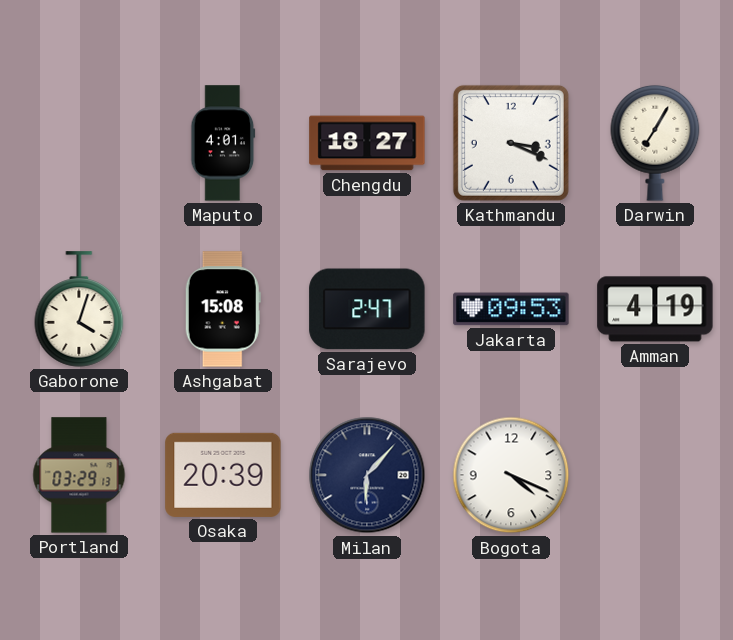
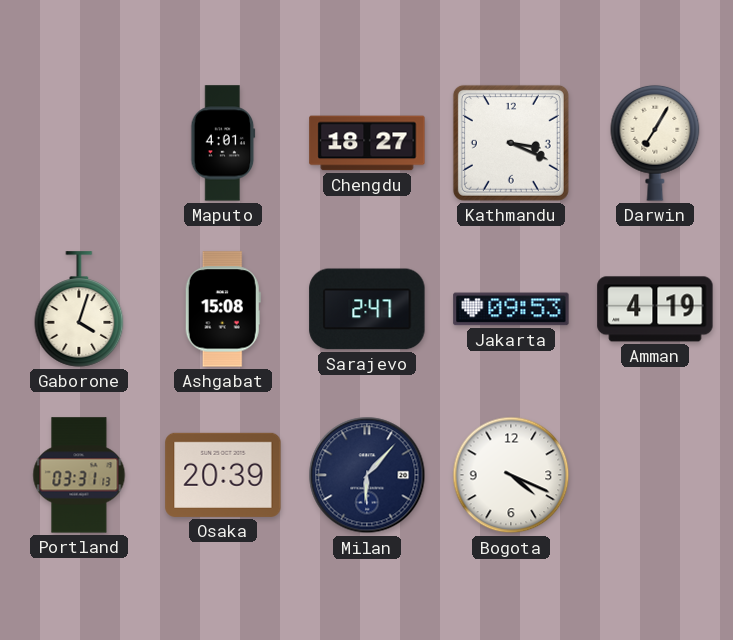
Portland: 03:29 -> 03:31 (79, 475)
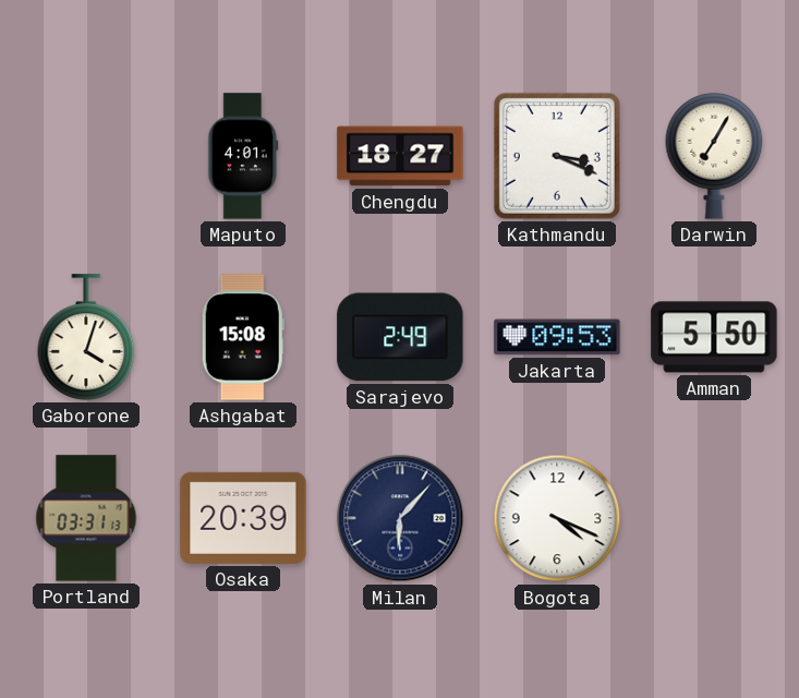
Sarajevo: 2:47 -> 2:49 (400, 337)
Amman: 4:19 -> 5:50 (714, 337)
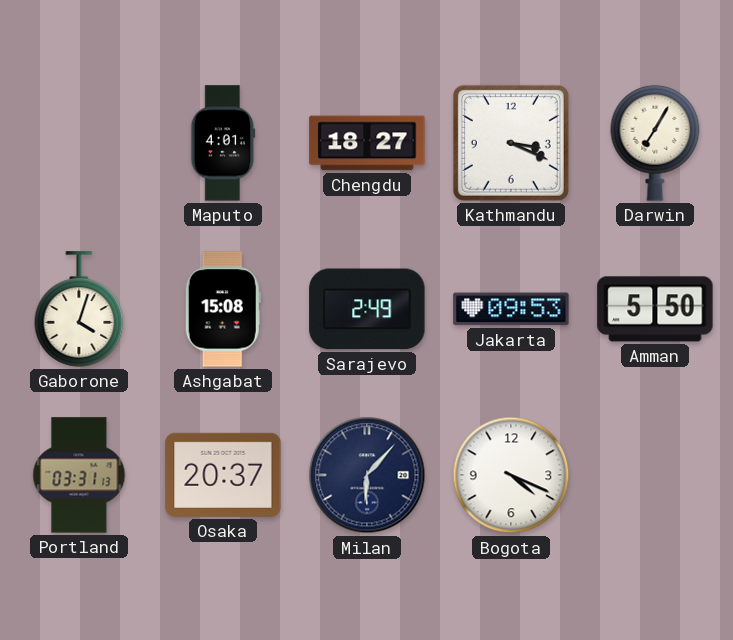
Osaka: 20:39 -> 20:37 (223, 475)
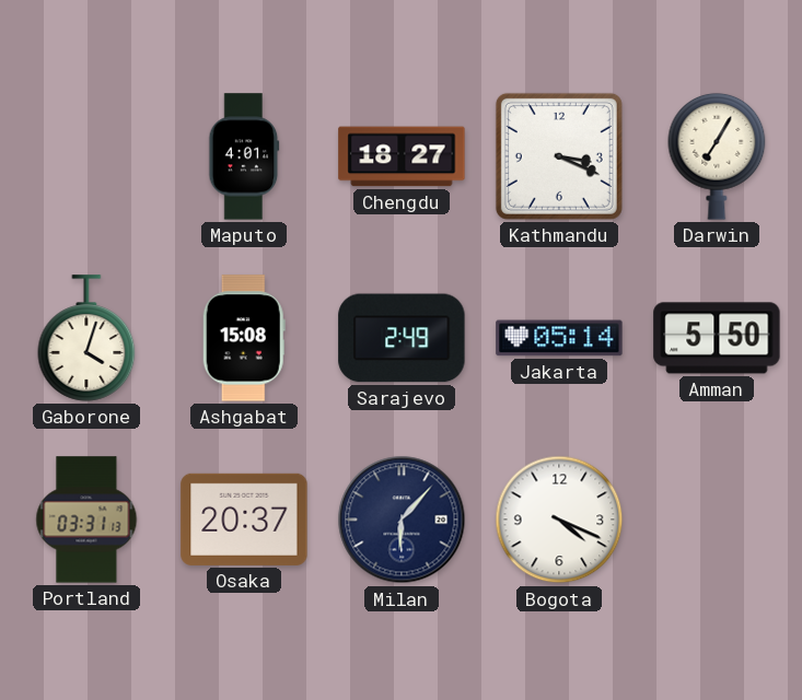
Jakarta: 09:53 -> 05:14 (559, 338)
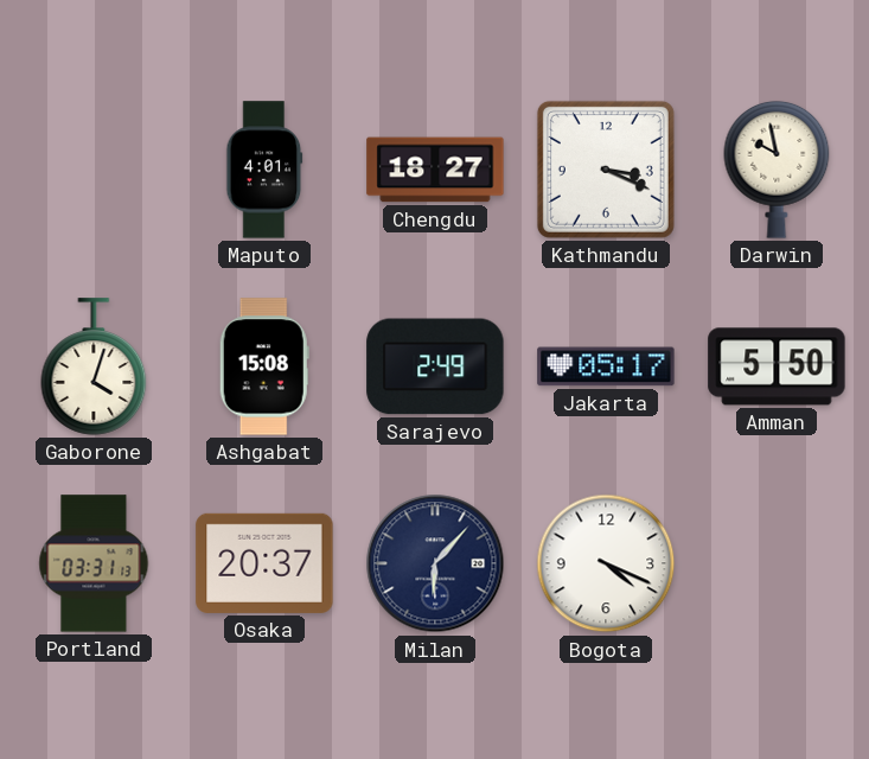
Darwin: 7:05 -> 9:58 (777, 170)
Jakarta: 05:14 -> 05:17 (606, 366)
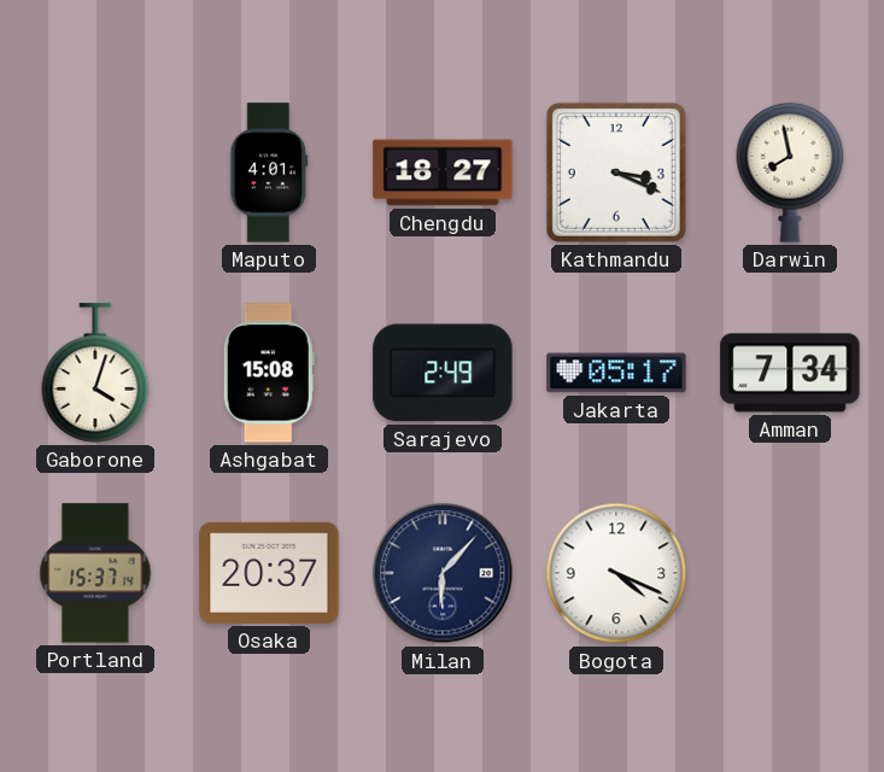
Darwin: 9:58 -> 7:58 (790, 172)
Amman: 5:50 -> 7:34 (790, 373)
Portland: 03:31 -> 15:37 (95, 573)
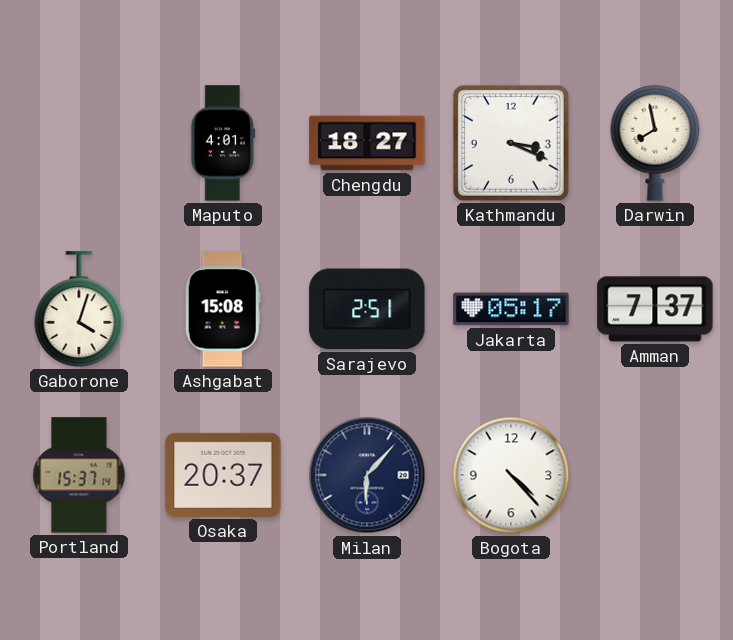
Sarajevo: 2:49 -> 2:51 (367, 309)
Amman: 7:34 -> 7:37 (655, 309)
Bogota: 4:19 -> 4:23 (511, 475)
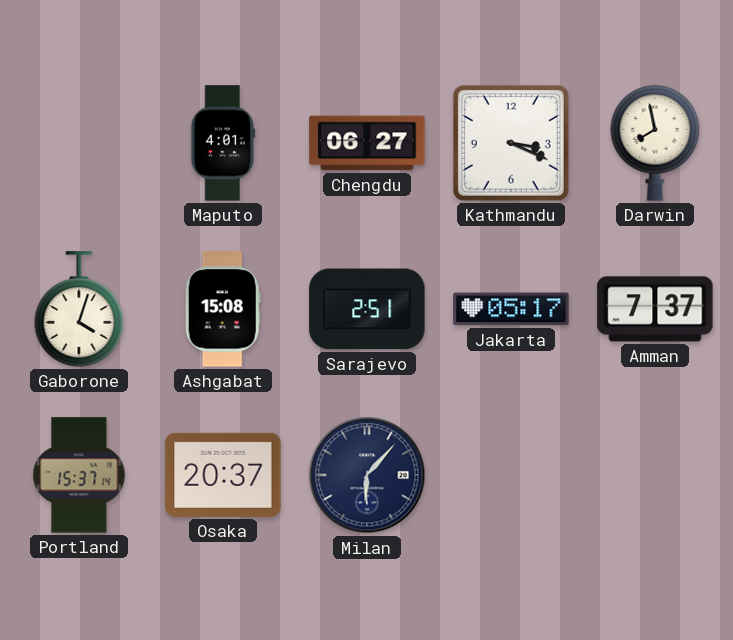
Chengdu: 18:27 -> 06:27 (367, 143)
Bogota: 4:23 -> none (511, 475)
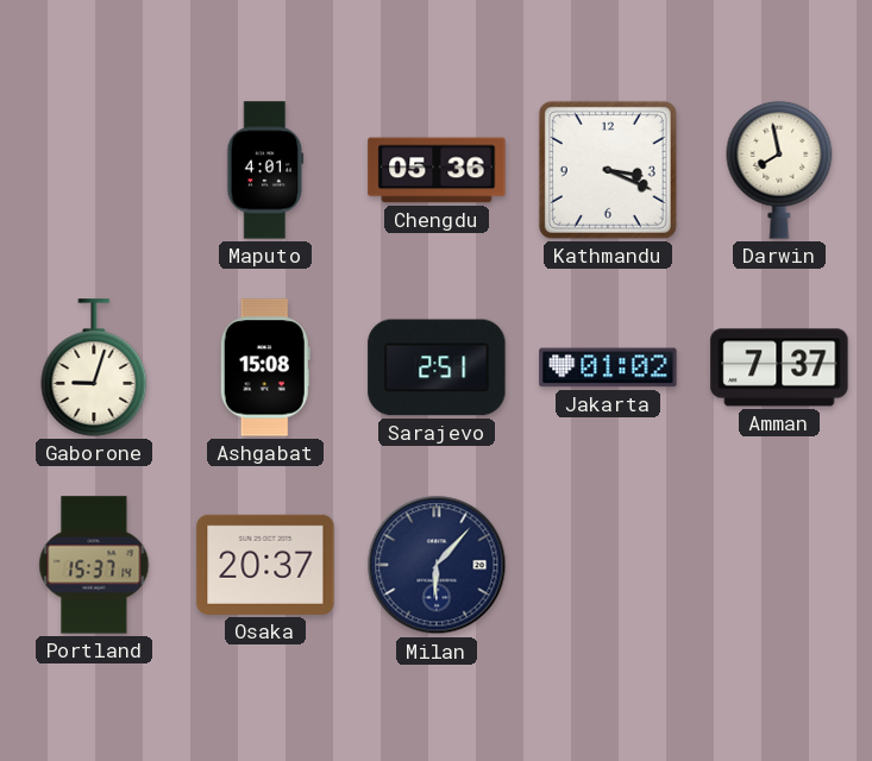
Chengdu: 06:27 -> 05:36 (437, 170)
Gaborone: 4:03 -> 9:03 (94, 367)
Jakarta: 05:17 -> 01:02 (608, 367)
